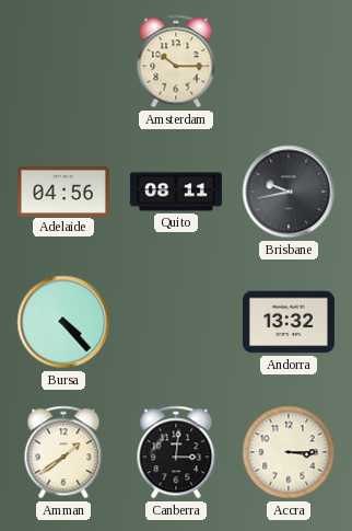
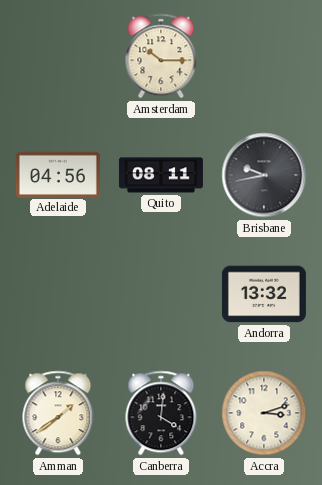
Bursa: 4:23 -> none (63, 322)
Canberra: 3:01 -> 4:01 (161, 413)
Accra: 3:15 -> 3:12 (264, 413)
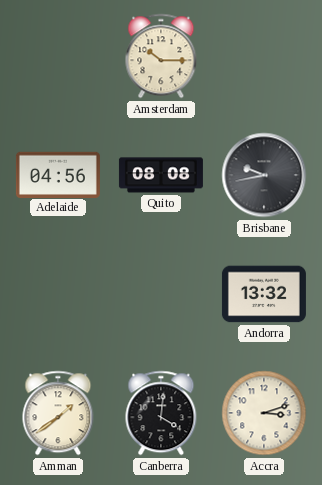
Quito: 08:11 -> 08:08 (161, 175)
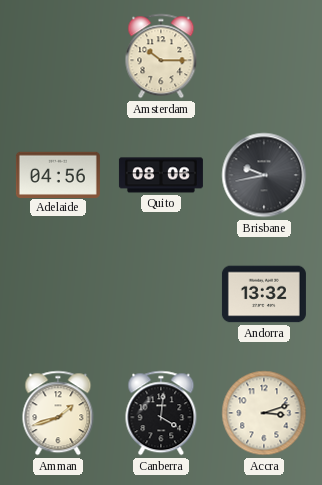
Quito: 08:08 -> 08:06 (161, 175)
Amman: 1:39 -> 1:42 (58, 413)
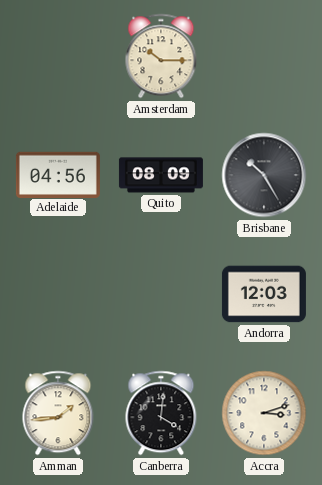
Quito: 08:06 -> 08:09 (161, 175)
Brisbane: 9:43 -> 10:25 (264, 175)
Andorra: 13:32 -> 12:03 (264, 294)
Amman: 1:42 -> 1:44 (58, 413)
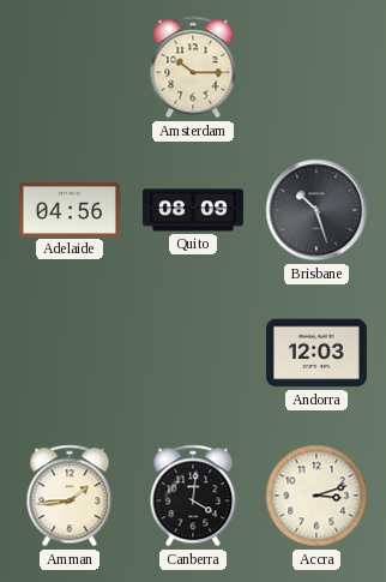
Brisbane: 10:25 -> 10:27 (316, 210)
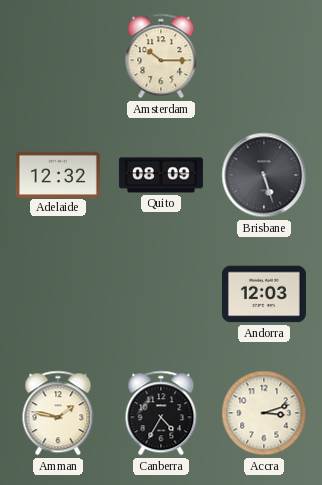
Adelaide: 04:56 -> 12:32 (58, 174)
Brisbane: 10:27 -> 5:27 (264, 175)
Amman: 1:44 -> 1:47 (58, 413)
Canberra: 4:01 -> 4:35 (161, 413)
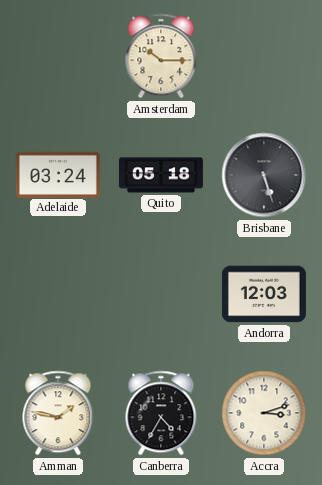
Adelaide: 12:32 -> 03:24 (58, 174)
Quito: 08:09 -> 05:18 (161, 175)
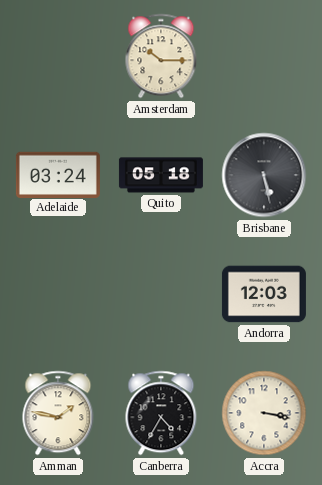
Brisbane: 5:27 -> 5:28 (264, 175)
Accra: 3:12 -> 3:17 (264, 413)
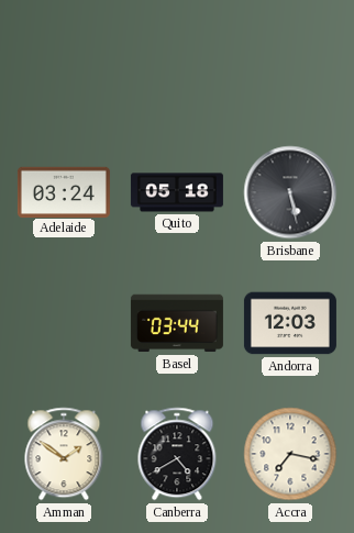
Amsterdam: 10:15 -> none (161, 56)
Basel: none -> 03:44 (177, 323)
Amman: 1:47 -> 1:51 (64, 454)
Canberra: 4:35 -> 4:40 (177, 454)
Accra: 3:17 -> 7:17 (290, 454)
